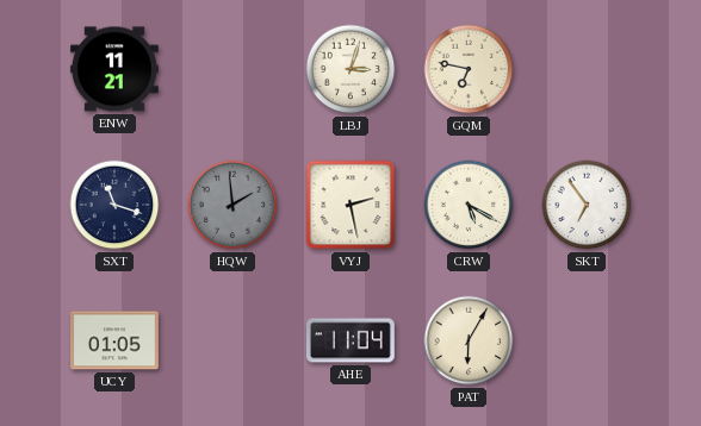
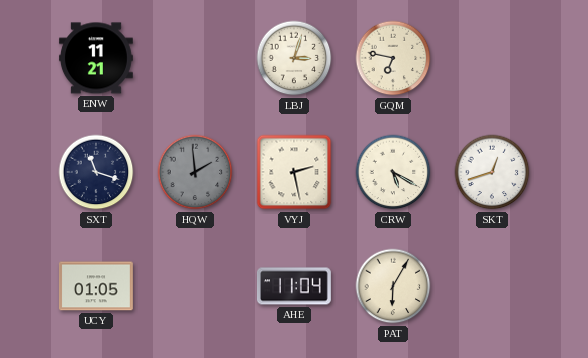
SKT: 6:54 -> 12:42 (492, 172)
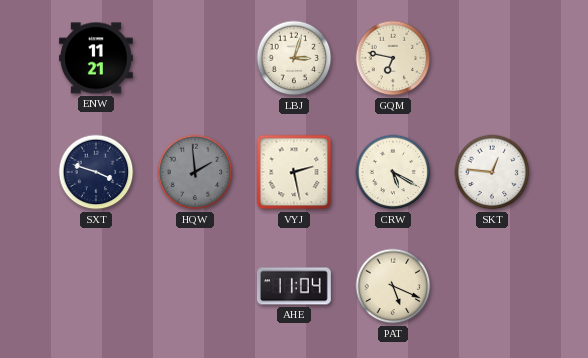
SXT: 11:18 -> 3:48 (96, 172)
SKT: 12:42 -> 12:46 (492, 172)
UCY: 01:05 -> none (96, 286)
PAT: 6:05 -> 5:19 (393, 286)
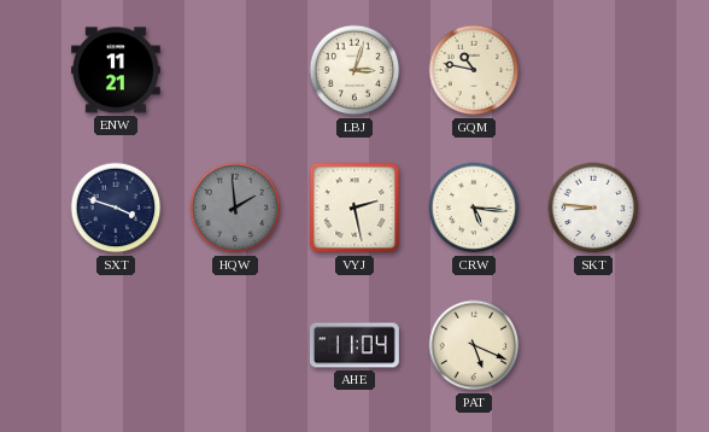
GQM: 6:47 -> 10:47 (474, 70)
CRW: 5:20 -> 5:16 (474, 208)
SKT: 12:46 -> 8:46 (593, 208)
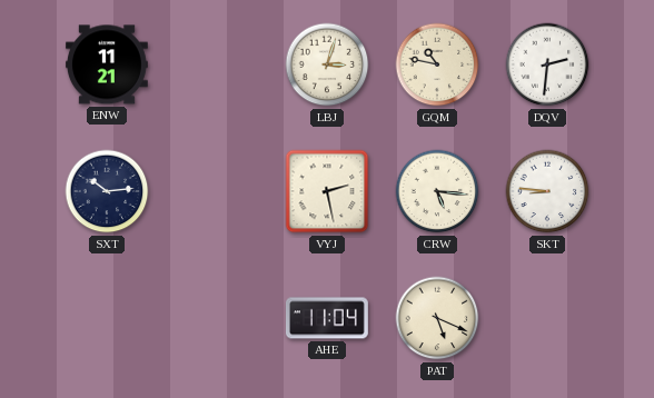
DQV: none -> 2:31 (547, 64)
SXT: 3:48 -> 10:14 (107, 191)
HQW: 1:59 -> none (235, 208)
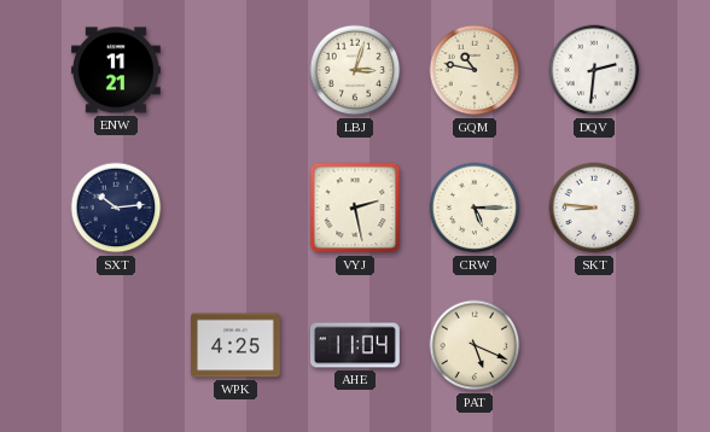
CRW: 5:16 -> 5:15 (475, 208)
WPK: none -> 4:25 (235, 345)
